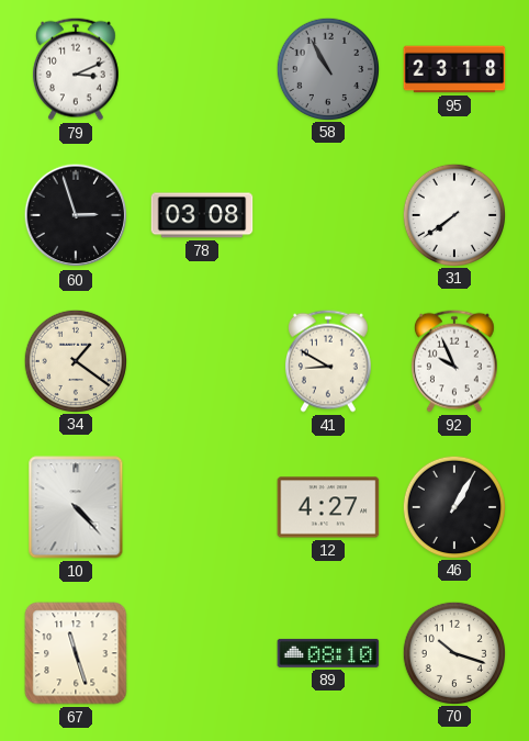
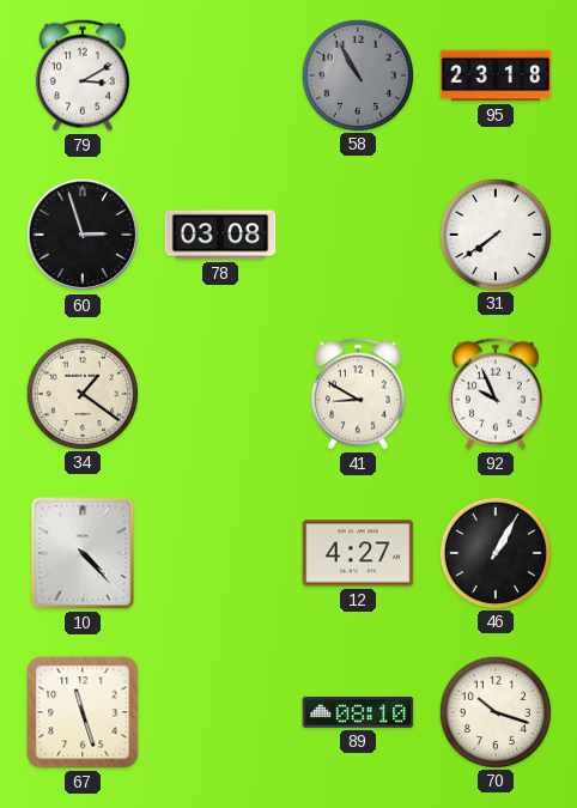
79: 3:11 -> 3:10 (83, 75)
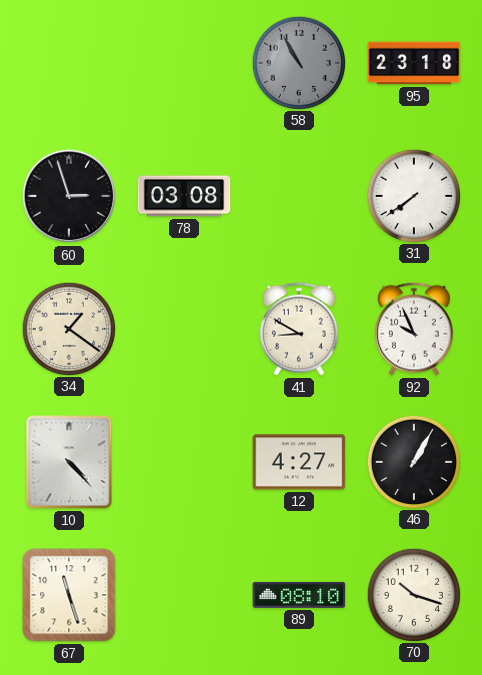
79: 3:10 -> none (83, 75)
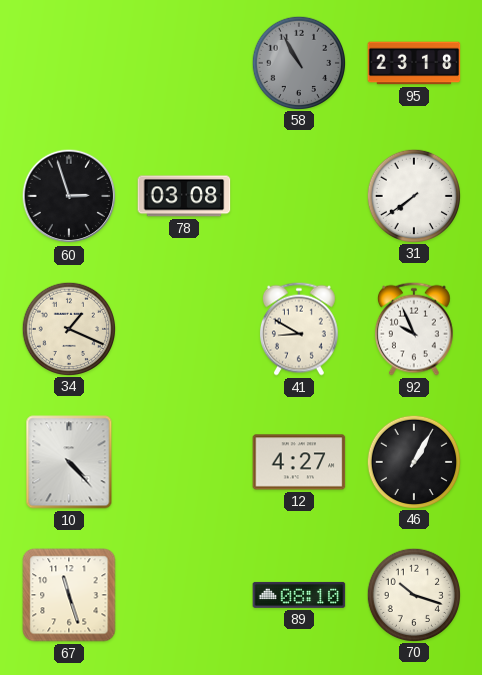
34: 1:21 -> 1:19 (68, 328)
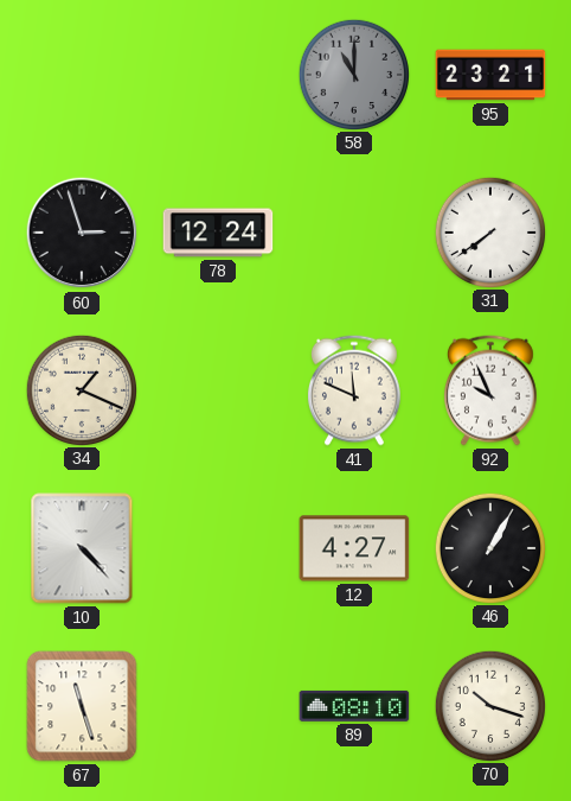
58: 10:55 -> 11:00 (353, 74)
95: 23:18 -> 23:21 (490, 75)
78: 03:08 -> 12:24 (218, 233)
41: 8:50 -> 11:49 (354, 390)
